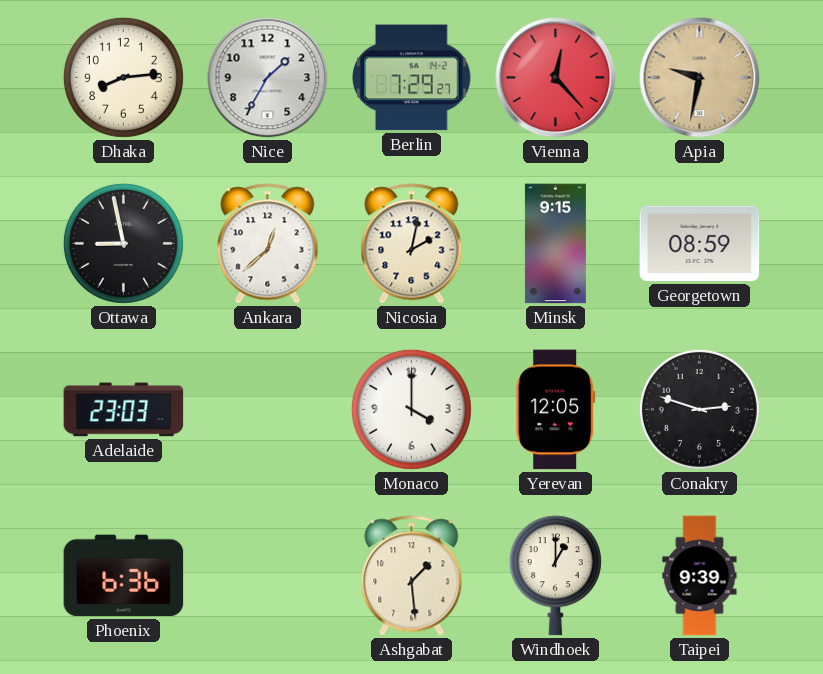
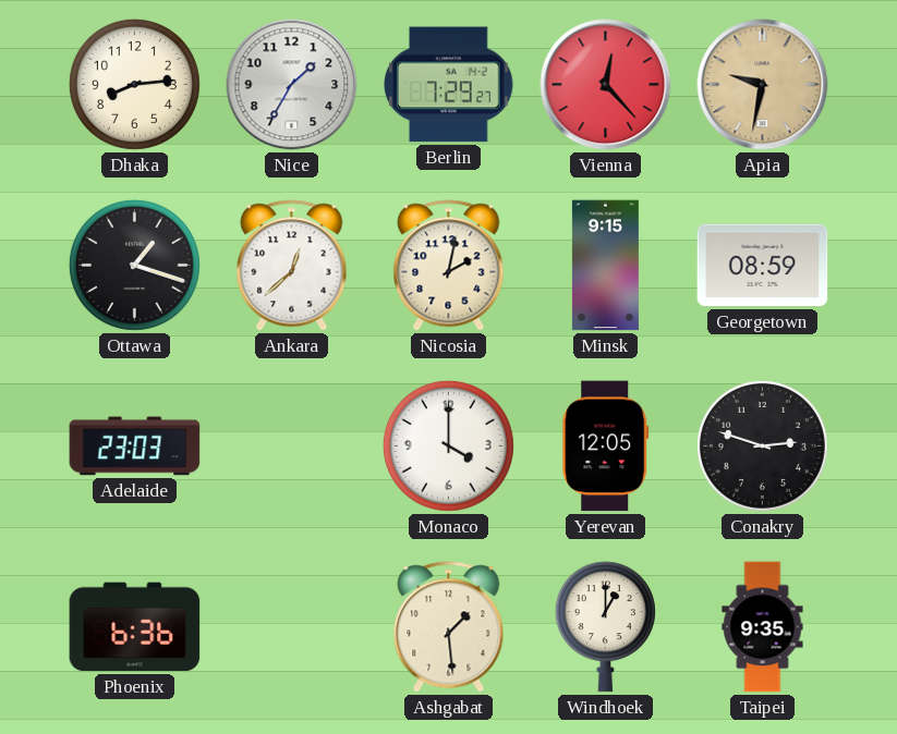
Ottawa: 8:58 -> 1:18 (134, 265)
Taipei: 9:39 -> 9:35 (763, 627)
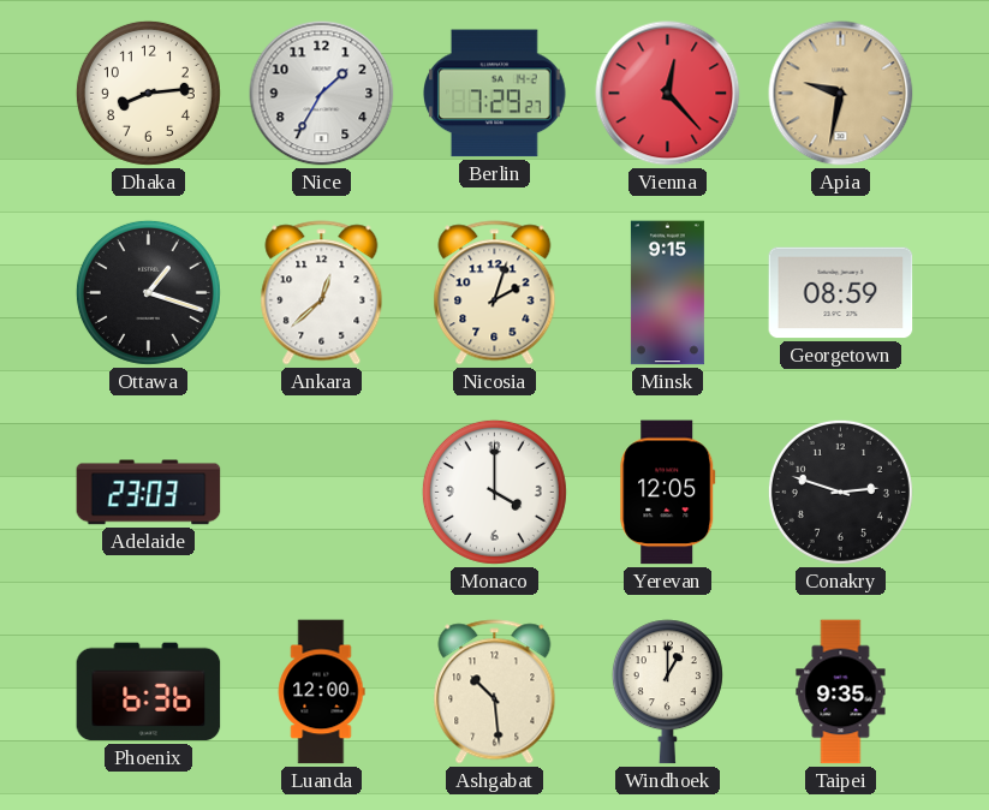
Nicosia: 2:02 -> 2:03 (495, 293)
Luanda: none -> 12:00 (321, 692)
Ashgabat: 1:29 -> 10:29 (495, 692)
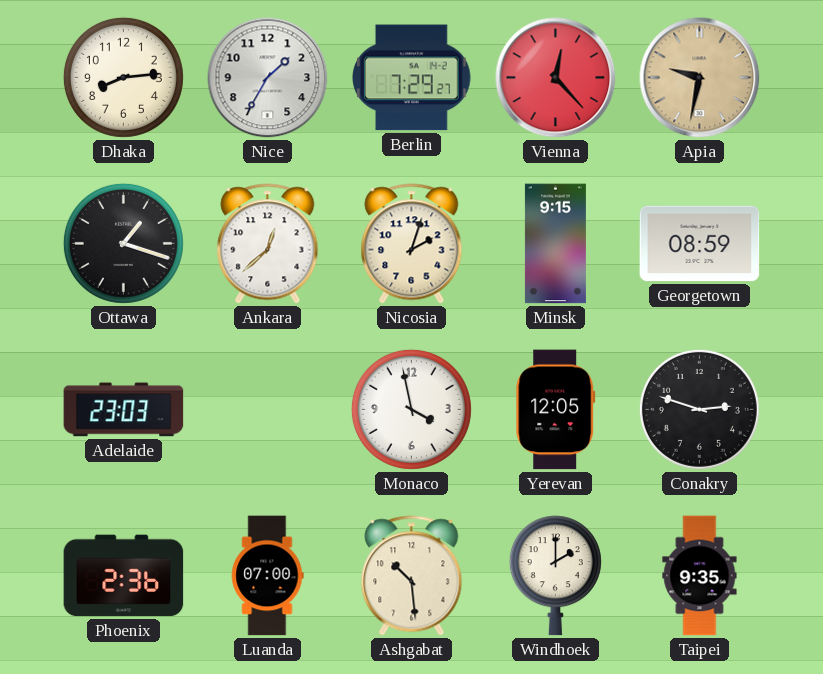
Monaco: 4:00 -> 3:58 (411, 409)
Phoenix: 6:36 -> 2:36 (124, 576)
Luanda: 12:00 -> 07:00 (267, 576)
Windhoek: 1:00 -> 2:00 (555, 576)
